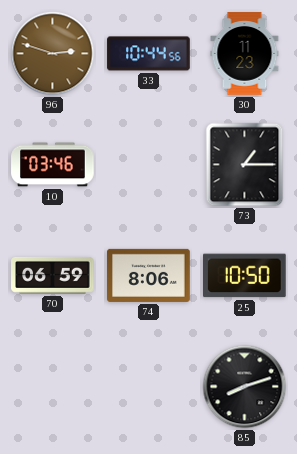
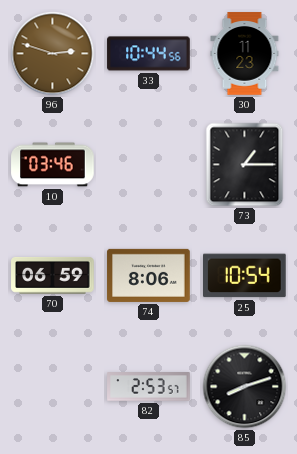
25: 10:50 -> 10:54 (245, 276)
82: none -> 2:53 (149, 387)
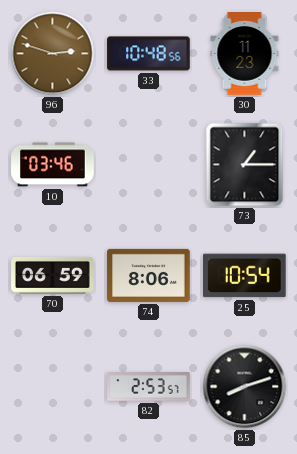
33: 10:44 -> 10:48 (149, 54)
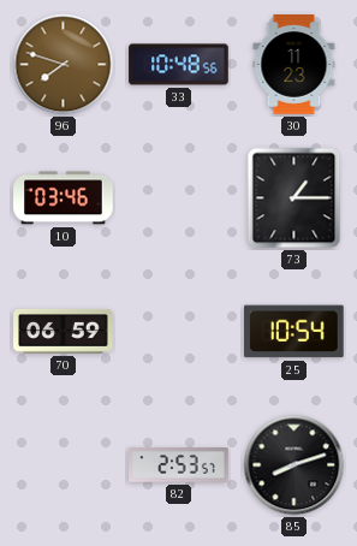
96: 2:48 -> 7:48 (64, 65)
74: 8:06 -> none (149, 275)
